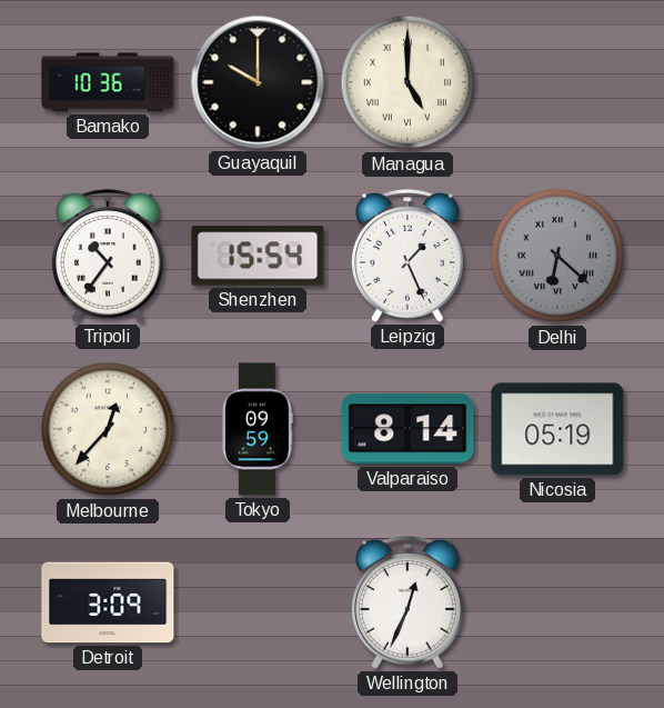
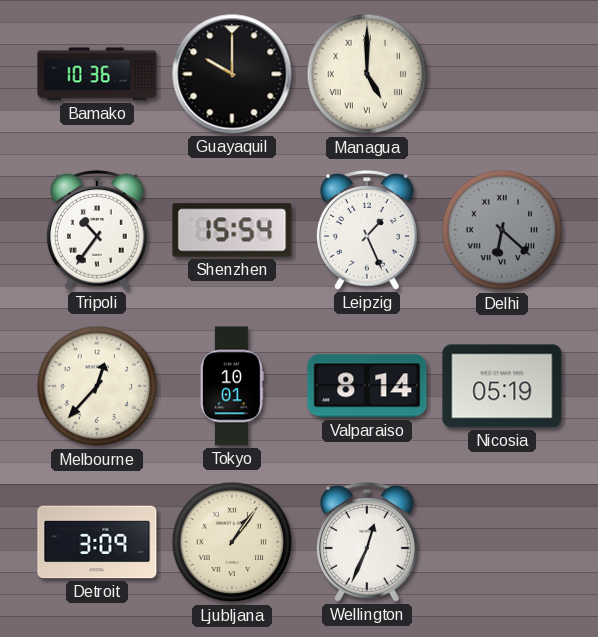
Tokyo: 09:59 -> 10:01 (233, 386)
Ljubljana: none -> 1:06 (232, 542)
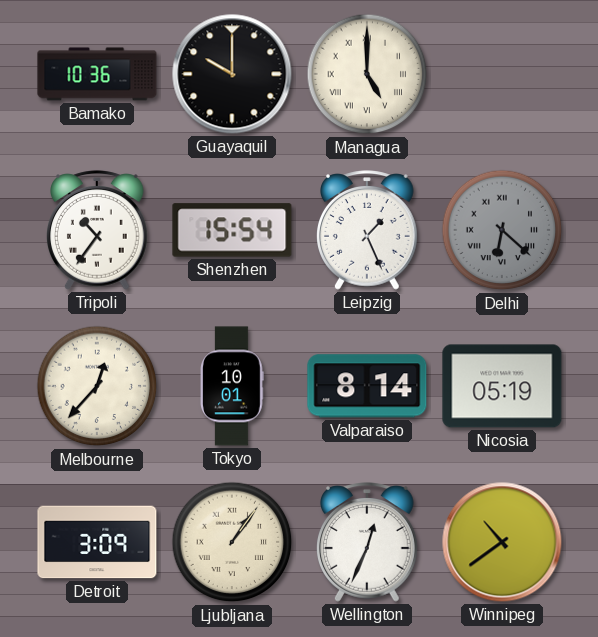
Winnipeg: none -> 10:39 (502, 542)
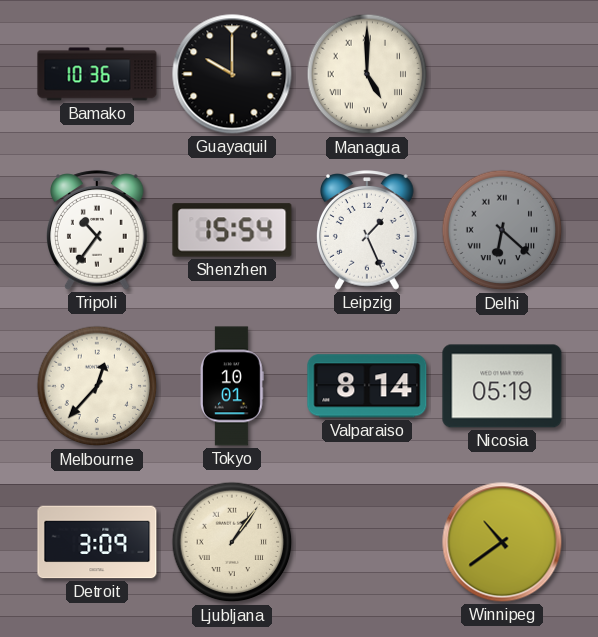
Wellington: 12:34 -> none (368, 542)
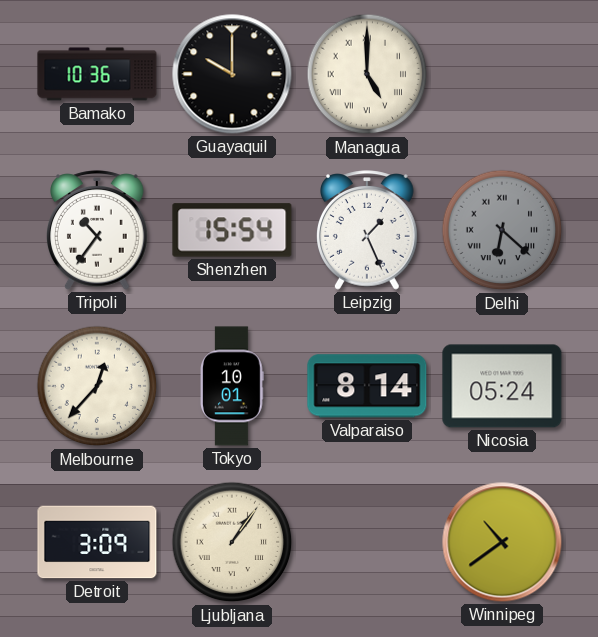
Nicosia: 05:19 -> 05:24 (502, 386)
